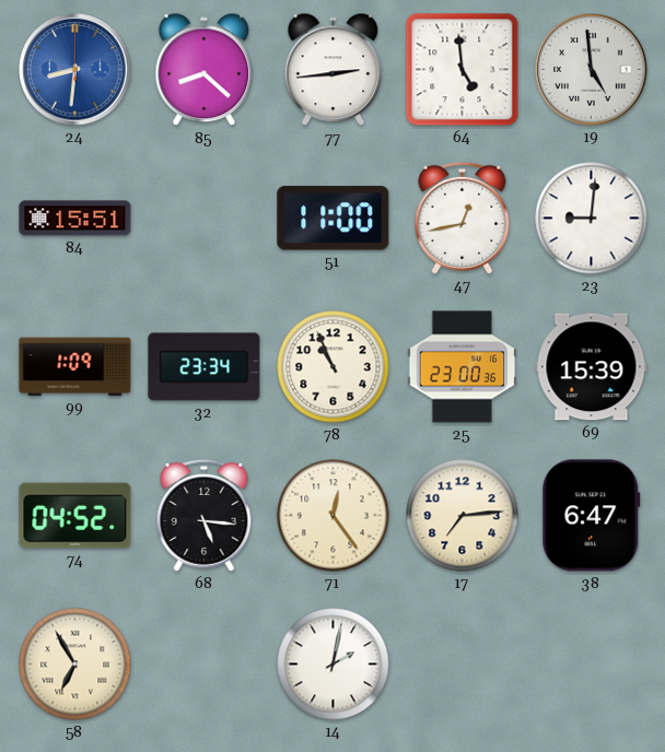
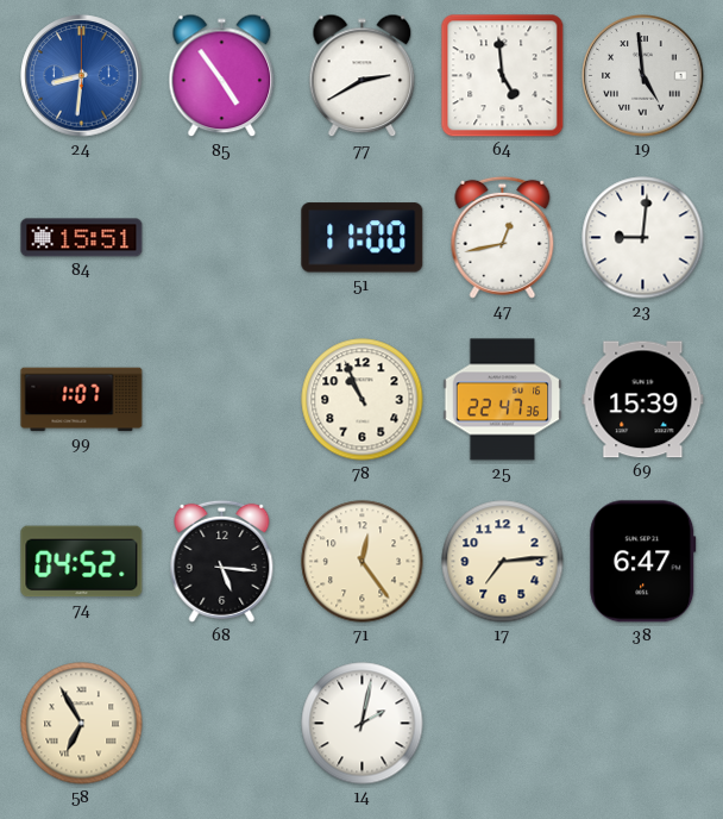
85: 8:22 -> 4:54 (222, 76)
77: 2:44 -> 2:40 (363, 76)
99: 1:09 -> 1:07 (82, 400)
32: 23:34 -> none (205, 367)
25: 23:00 -> 22:47 (503, 400)
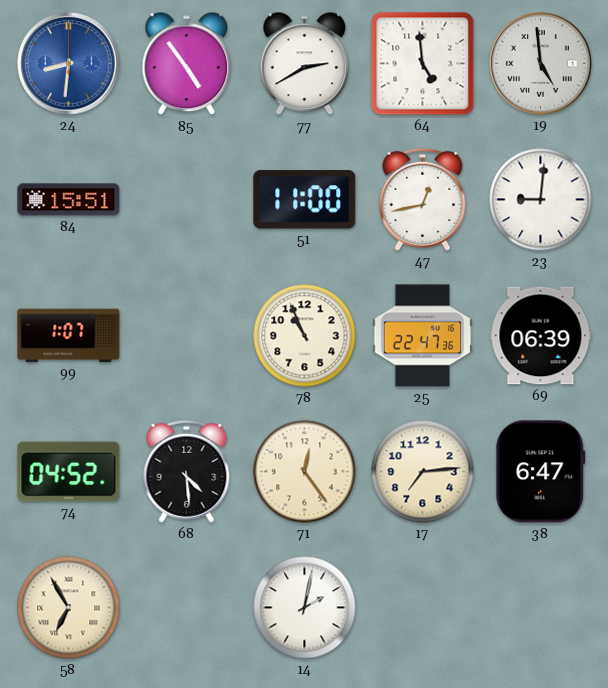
69: 15:39 -> 06:39 (541, 336)
68: 5:16 -> 4:29 (187, 471)
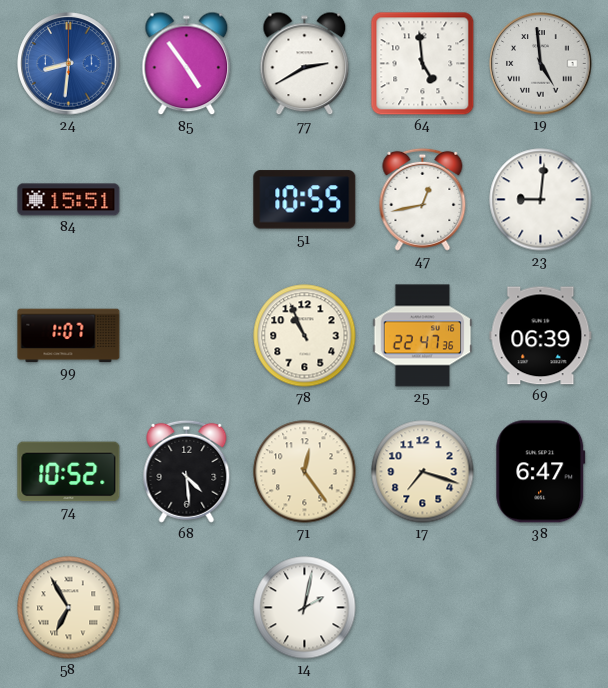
51: 11:00 -> 10:55 (305, 200)
74: 04:52 -> 10:52 (69, 472)
17: 7:14 -> 7:18 (423, 472)
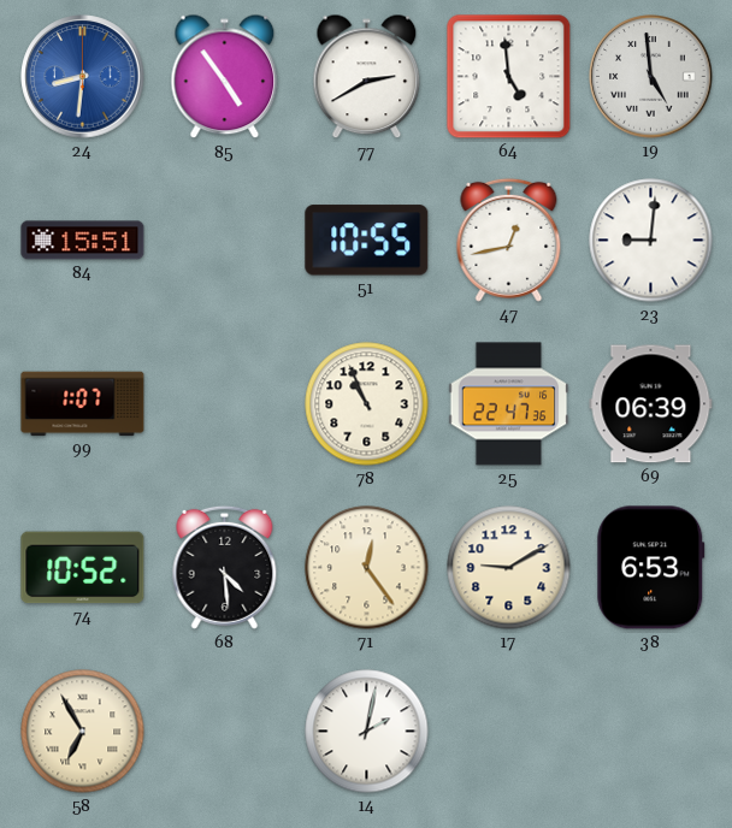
17: 7:18 -> 9:10 (509, 568)
38: 6:47 -> 6:53 (651, 568)
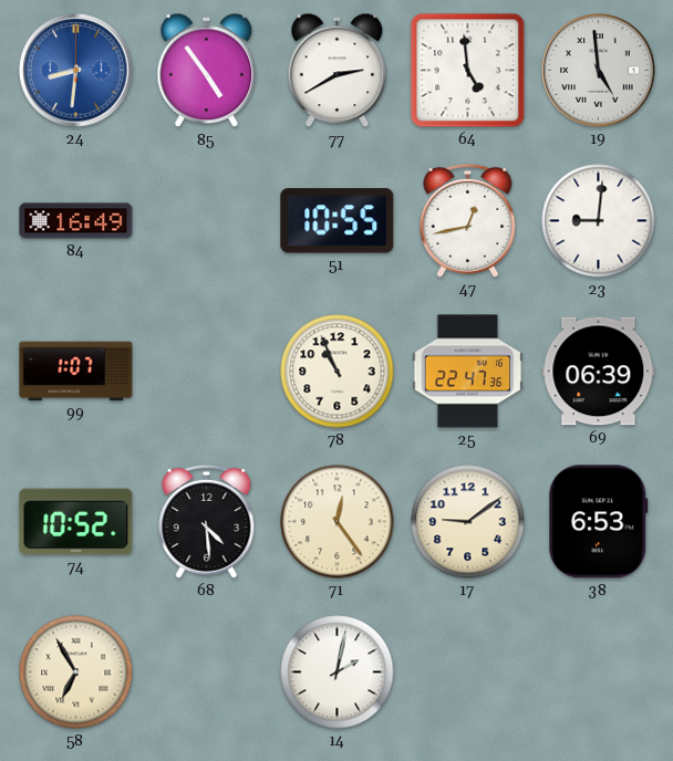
84: 15:51 -> 16:49 (76, 221)
17: 9:10 -> 9:09 (468, 522)
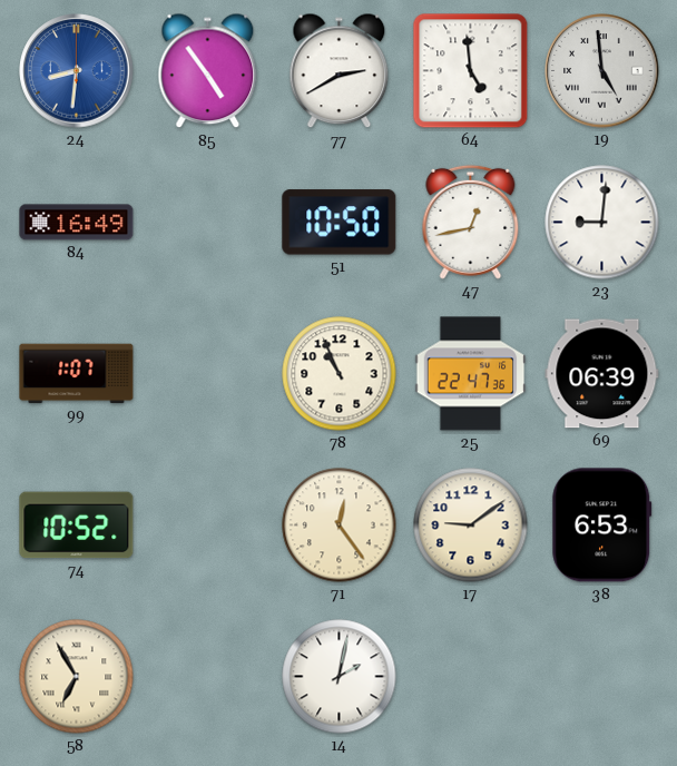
51: 10:55 -> 10:50 (340, 223)
68: 4:29 -> none (207, 521)
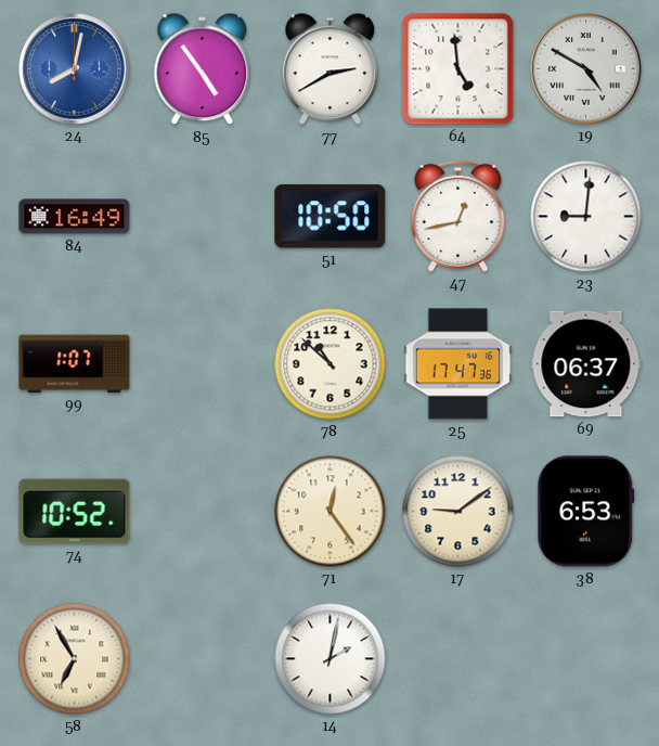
24: 8:31 -> 8:02 (75, 69)
19: 4:59 -> 4:50 (586, 69)
78: 10:56 -> 10:52 (331, 364)
25: 22:47 -> 17:47 (458, 364)
69: 06:39 -> 06:37 (586, 364)
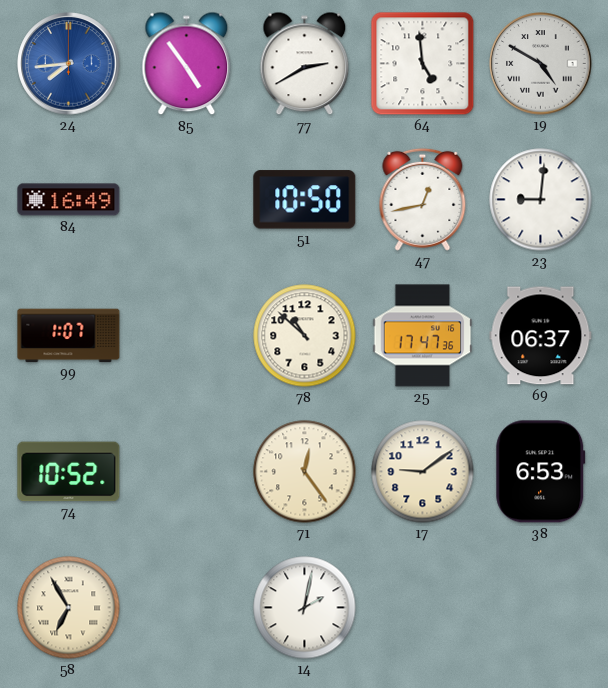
24: 8:02 -> 7:44 (69, 64)
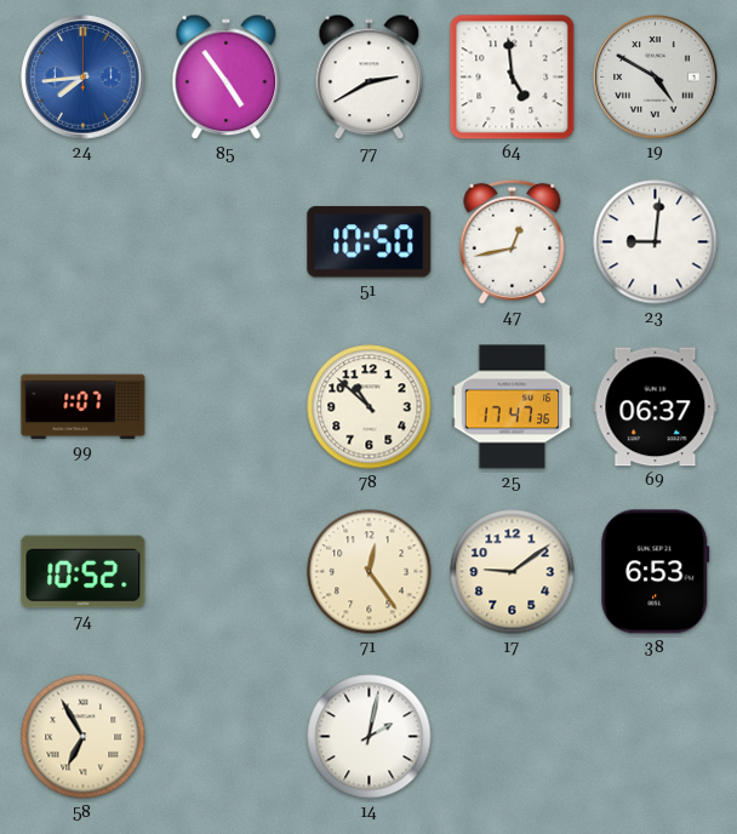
84: 16:49 -> none (69, 200)
